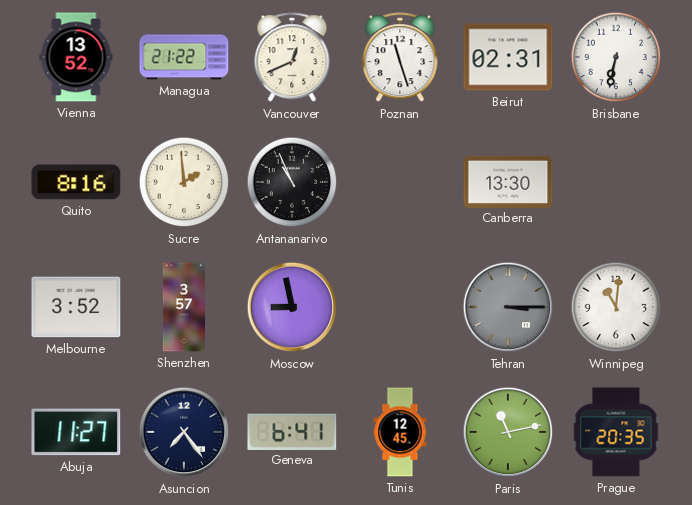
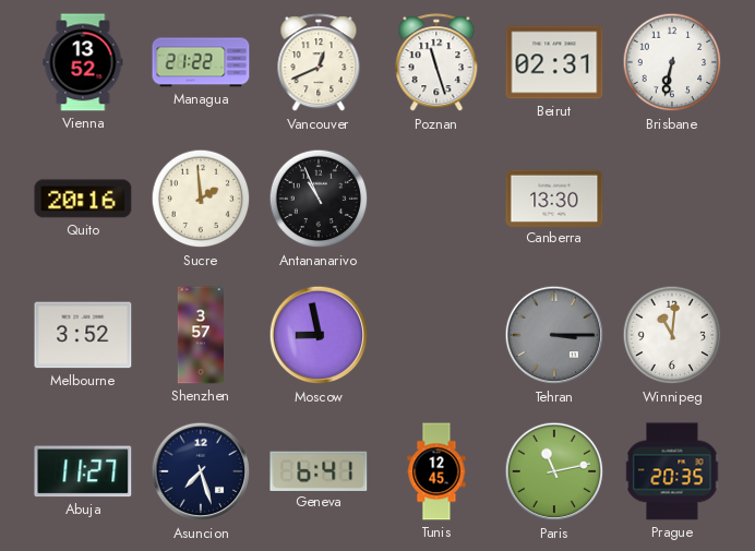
Quito: 8:16 -> 20:16 (83, 199)
Asuncion: 7:24 -> 7:27 (201, 471)
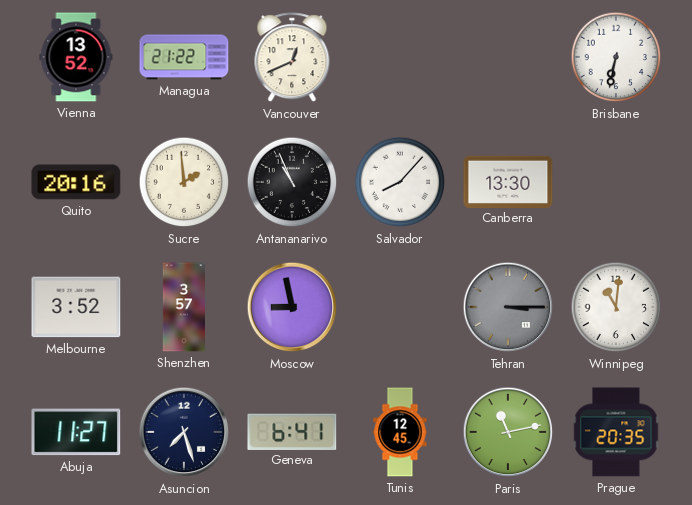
Poznan: 11:27 -> none (436, 63)
Beirut: 02:31 -> none (554, 62)
Salvador: none -> 8:07 (400, 182)
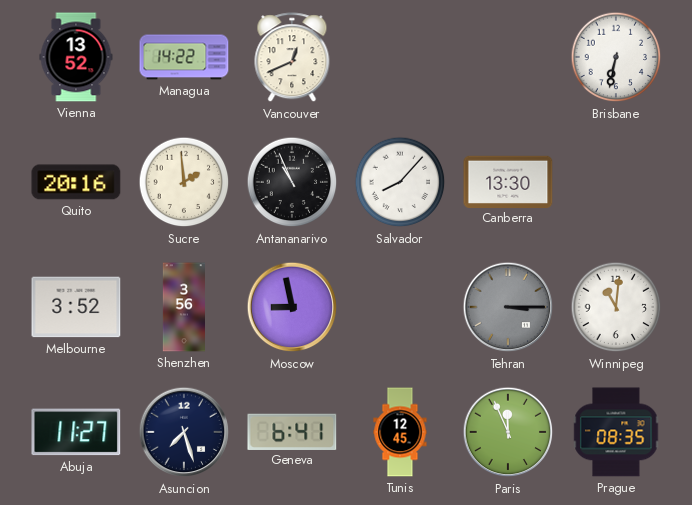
Managua: 21:22 -> 14:22 (184, 57)
Shenzhen: 3:57 -> 3:56 (183, 307)
Paris: 11:13 -> 11:56 (508, 432)
Prague: 20:35 -> 08:35 (616, 432)
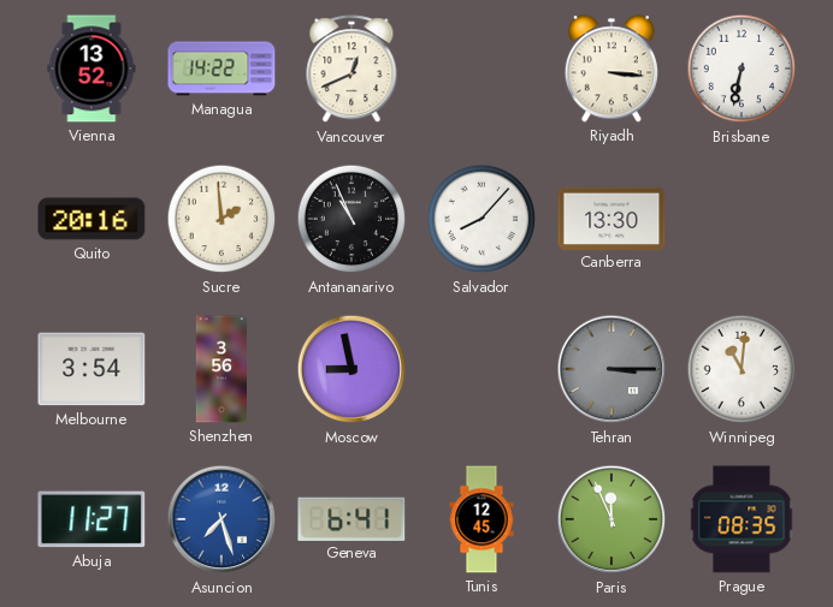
Riyadh: none -> 3:16 (612, 69)
Melbourne: 3:52 -> 3:54 (91, 369)
Asuncion dial: navy -> blue (221, 519)
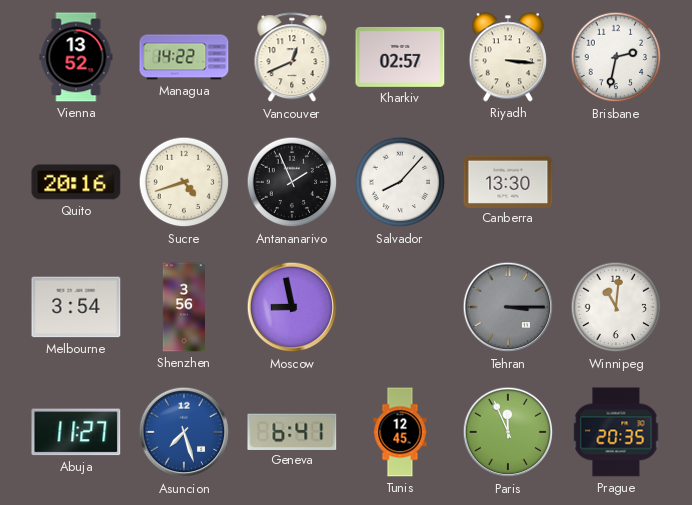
Kharkiv: none -> 02:57 (400, 57)
Brisbane: 6:32 -> 2:32 (616, 57)
Sucre: 1:59 -> 4:42 (184, 182)
Antananarivo: 10:56 -> 1:56 (292, 182)
Prague: 08:35 -> 20:35 (616, 432)
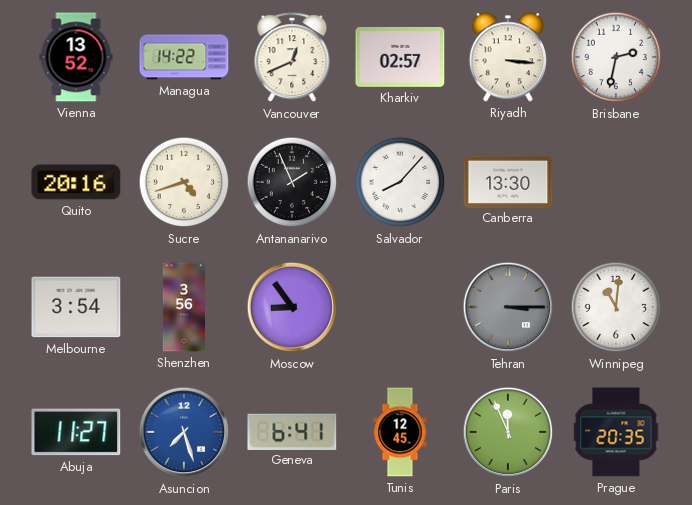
Moscow: 8:58 -> 8:54 (292, 307)
